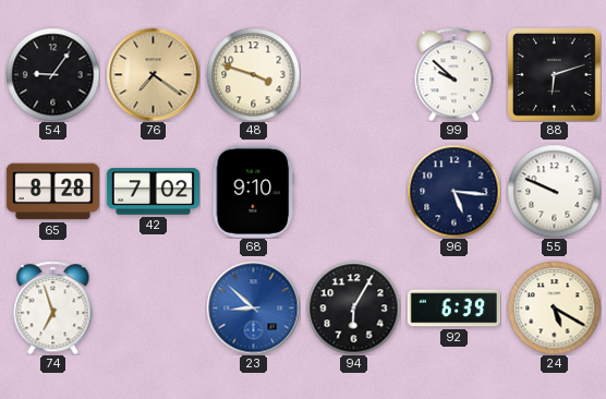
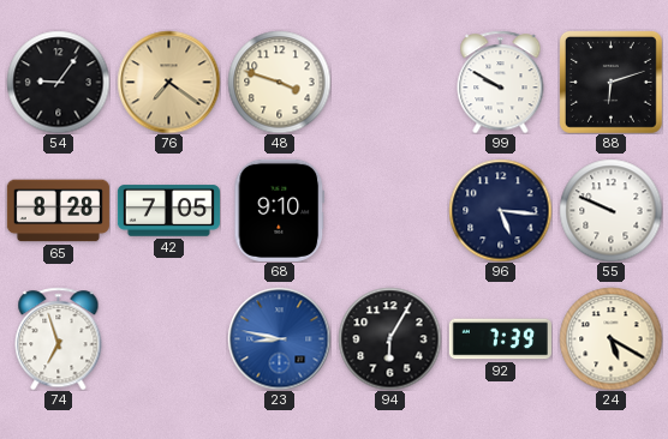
99: 9:52 -> 9:50 (501, 82)
42: 7:02 -> 7:05 (168, 211)
23: 8:52 -> 8:47 (279, 338)
92: 6:39 -> 7:39 (500, 339)
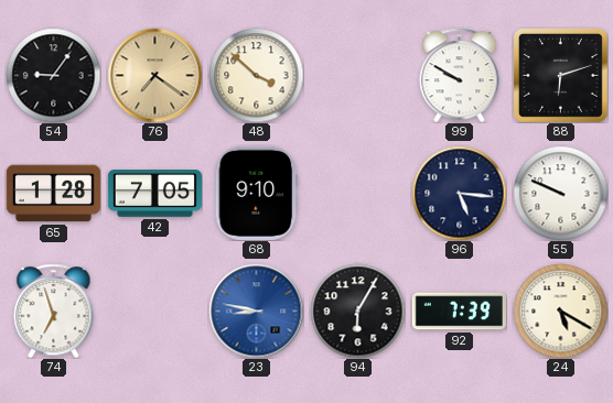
48: 3:48 -> 3:52 (256, 75)
65: 8:28 -> 1:28 (53, 194)
